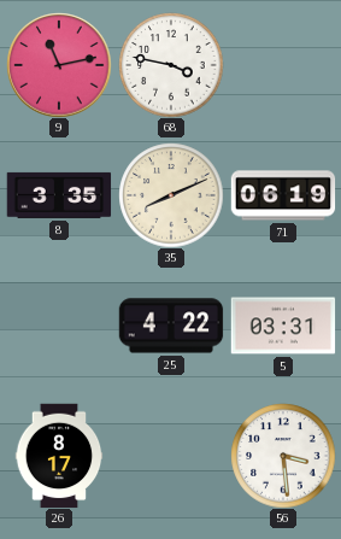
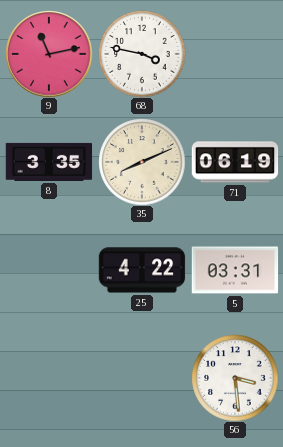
26: 8:17 -> none (59, 456)
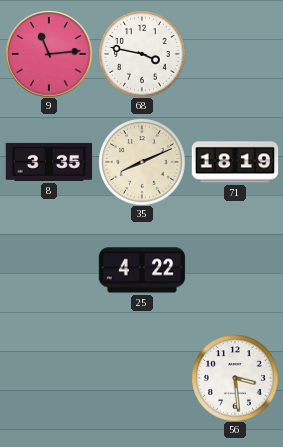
9: 11:13 -> 11:14 (49, 54)
71: 06:19 -> 18:19 (235, 162)
5: 03:31 -> none (235, 270)
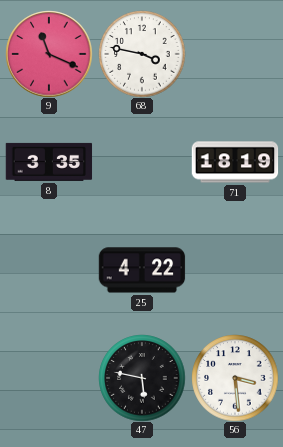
9: 11:14 -> 11:19 (49, 54)
35: 8:11 -> none (142, 162)
47: none -> 5:47 (142, 378)
